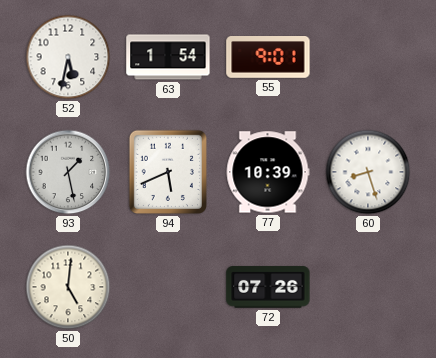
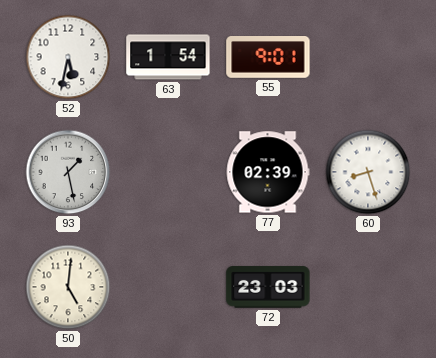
94: 5:41 -> none (168, 172)
77: 10:39 -> 02:39 (268, 172)
72: 07:26 -> 23:03 (268, 287)
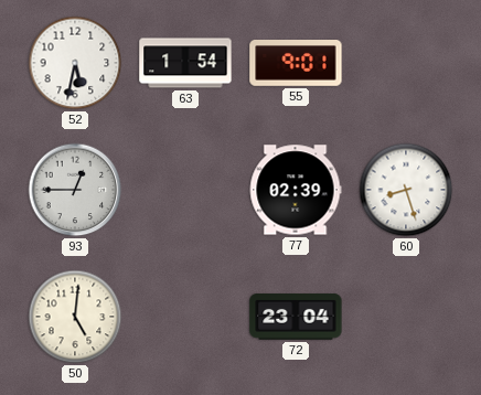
93: 1:28 -> 12:45 (75, 190)
72: 23:03 -> 23:04 (296, 317)
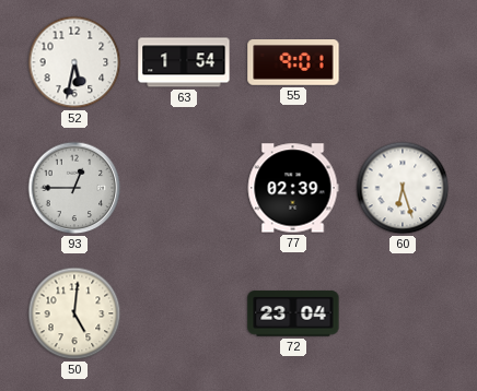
60: 8:27 -> 6:27 (403, 188)
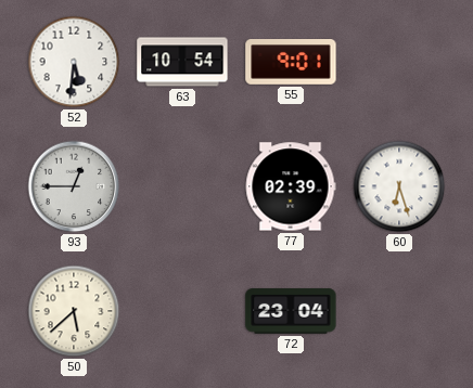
52: 5:32 -> 5:31 (74, 62)
63: 1:54 -> 10:54 (182, 62)
50: 5:01 -> 5:38 (74, 311)
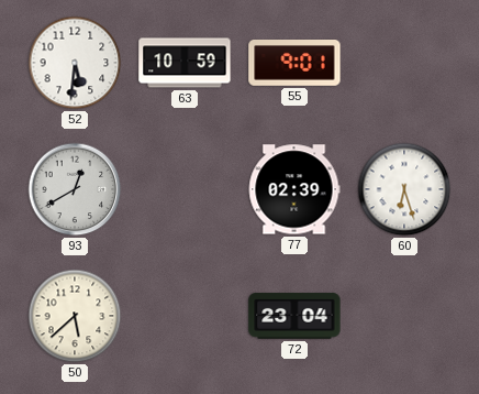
63: 10:54 -> 10:59 (185, 63)
93: 12:45 -> 12:40 (75, 189)
